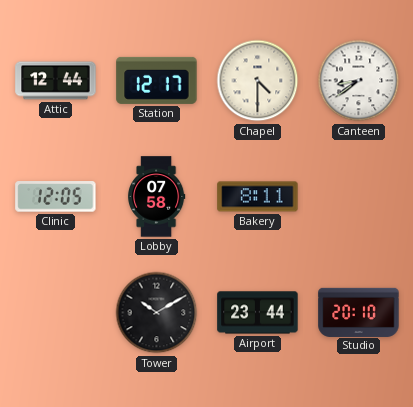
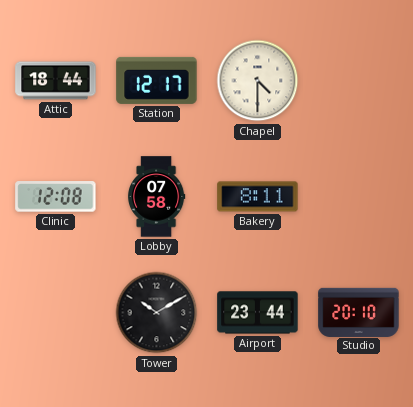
Attic: 12:44 -> 18:44 (56, 81)
Canteen: 8:39 -> none (359, 81)
Clinic: 12:05 -> 12:08 (56, 197)
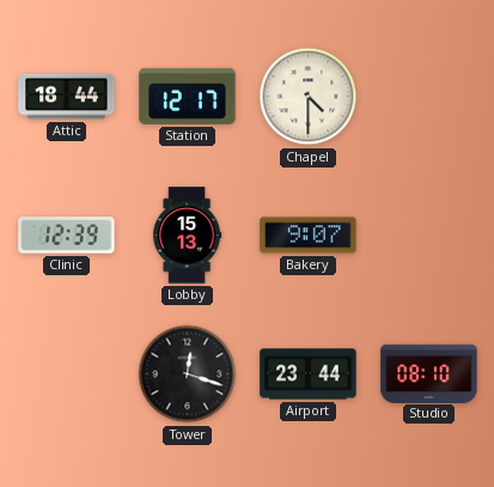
Clinic: 12:08 -> 12:39 (67, 236)
Lobby: 07:58 -> 15:13 (187, 236)
Bakery: 8:11 -> 9:07 (309, 236)
Tower: 10:10 -> 12:18 (188, 375)
Studio: 20:10 -> 08:10 (429, 373)
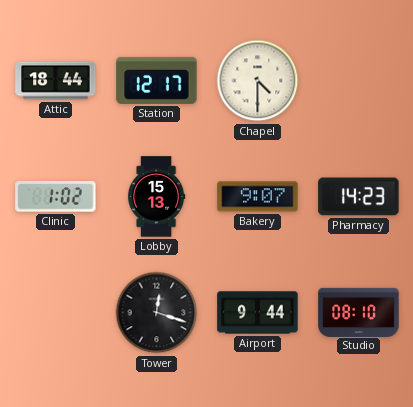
Clinic: 12:39 -> 1:02 (56, 197)
Pharmacy: none -> 14:23 (359, 197)
Airport: 23:44 -> 9:44 (258, 313)
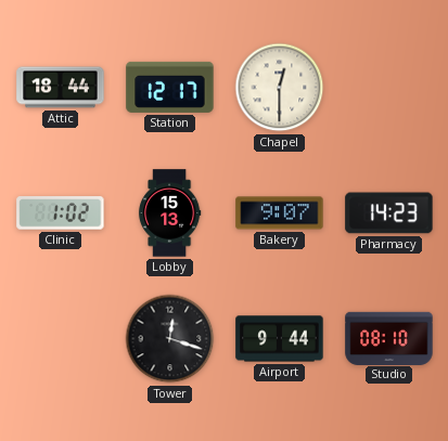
Chapel: 4:30 -> 12:30 (280, 88)
